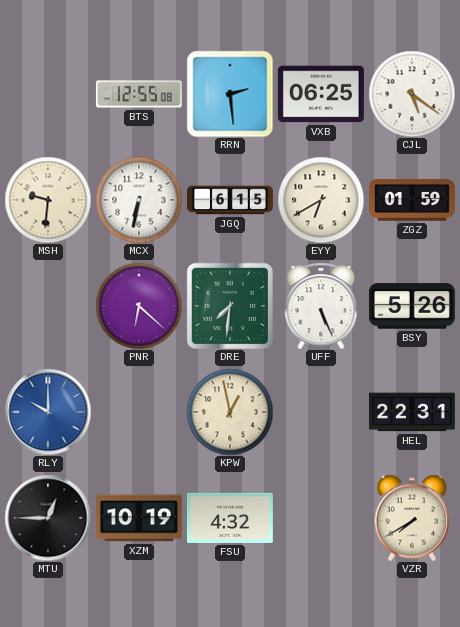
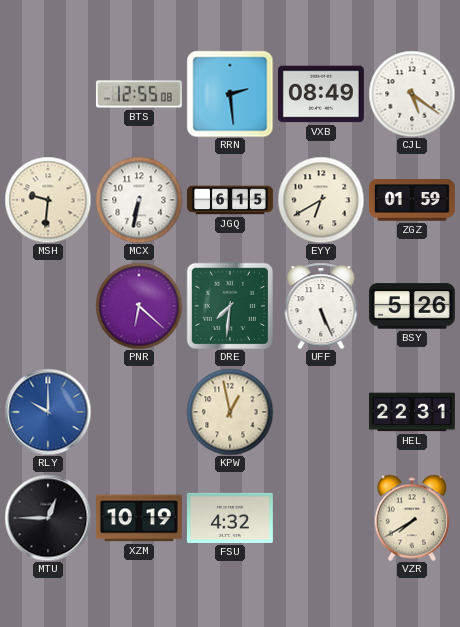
VXB: 06:25 -> 08:49 (321, 94)
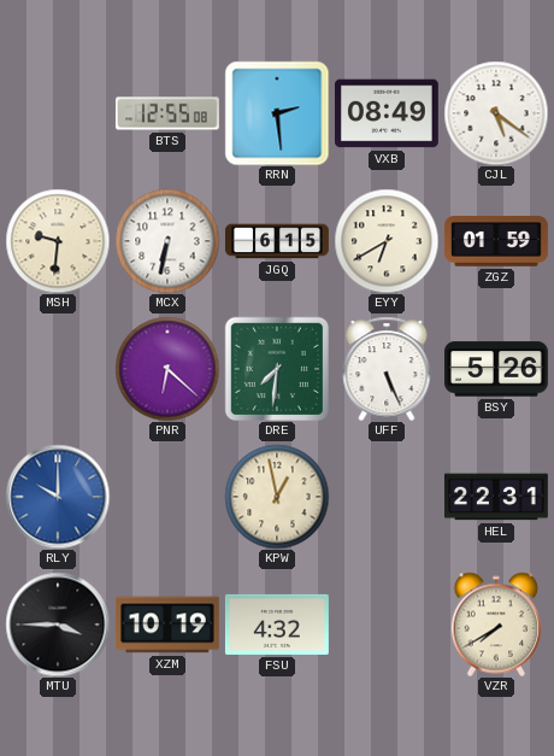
MTU: 12:45 -> 3:45 (58, 625)
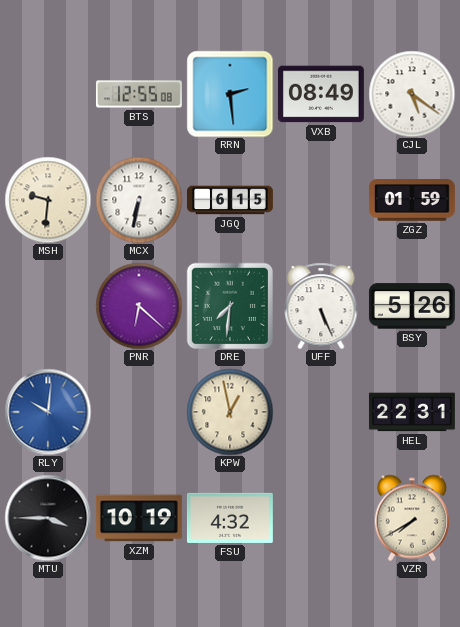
EYY: 6:40 -> none (387, 241)
RLY: 10:00 -> 10:01 (48, 412)
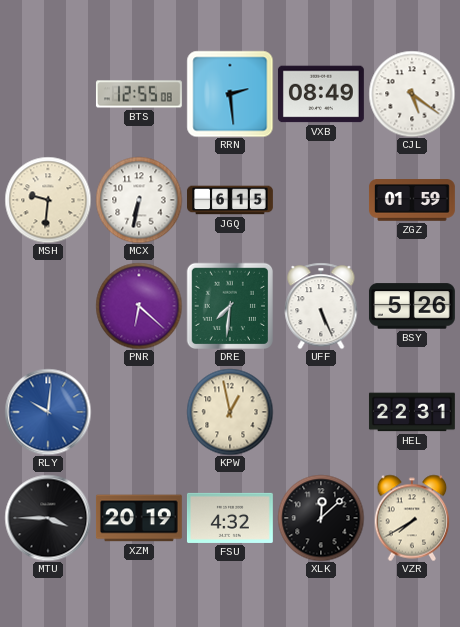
XZM: 10:19 -> 20:19 (139, 518)
XLK: none -> 12:08 (321, 518)
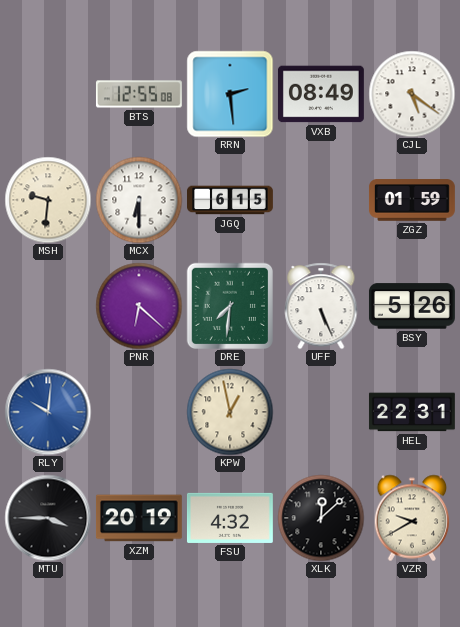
MCX: 6:32 -> 6:30 (139, 200)
VZR: 7:40 -> 9:40 (412, 518)
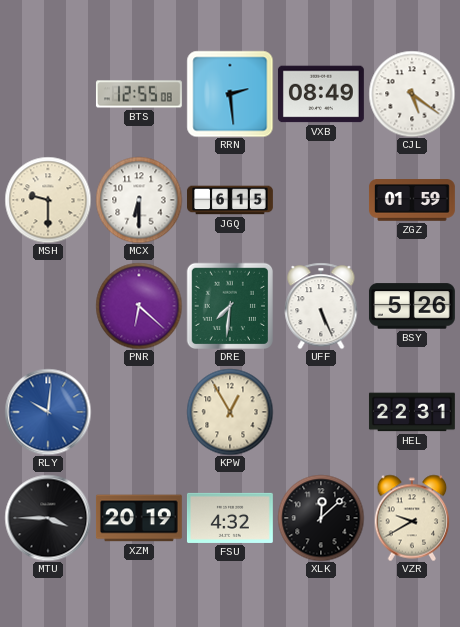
MSH: 9:31 -> 9:30 (48, 200)
KPW: 12:58 -> 12:55 (230, 412)
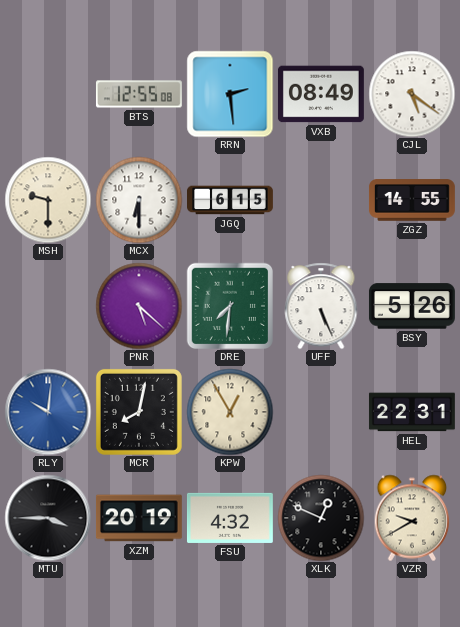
ZGZ: 01:59 -> 14:55 (412, 200)
PNR: 6:22 -> 5:22 (139, 306)
MCR: none -> 8:02 (139, 412)
XLK: 12:08 -> 12:49 (321, 518)
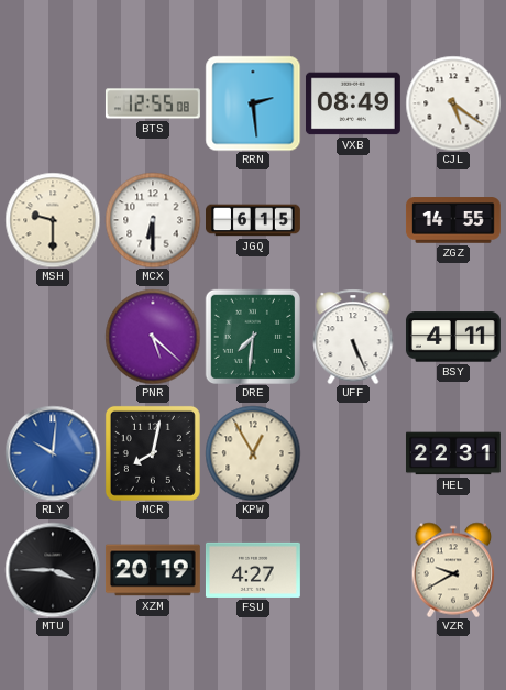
BSY: 5:26 -> 4:11 (453, 337)
FSU: 4:32 -> 4:27 (253, 570)
XLK: 12:49 -> none (321, 518)
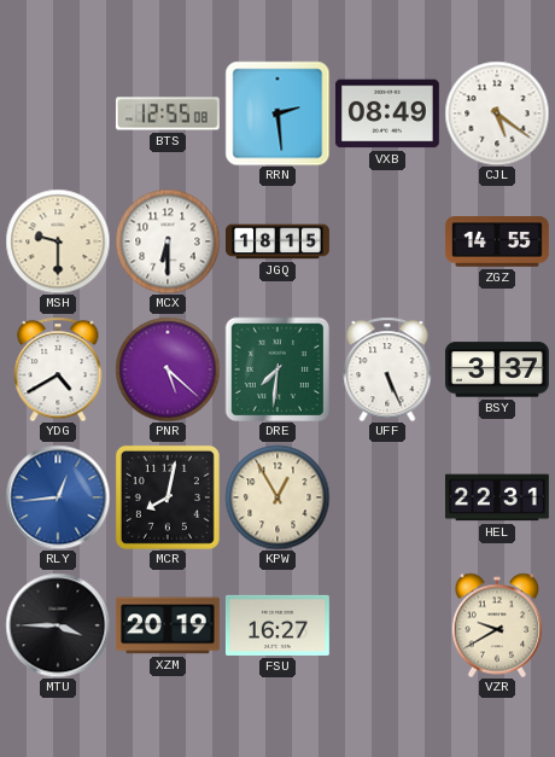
JGQ: 6:15 -> 18:15 (279, 241)
YDG: none -> 4:40 (58, 369)
BSY: 4:11 -> 3:37 (497, 369)
RLY: 10:01 -> 12:44 (58, 497)
FSU: 4:27 -> 16:27 (277, 625)
